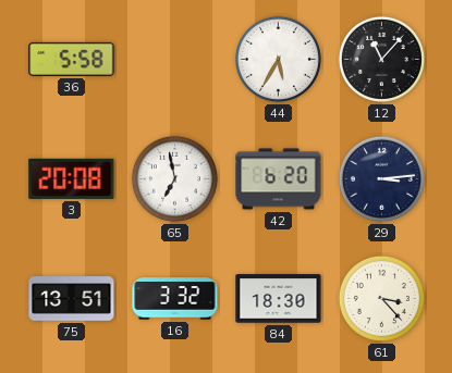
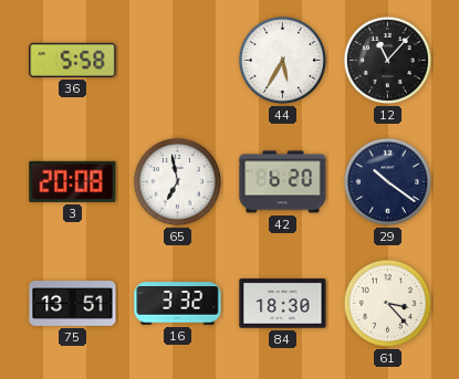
29: 3:14 -> 10:21 (387, 181)
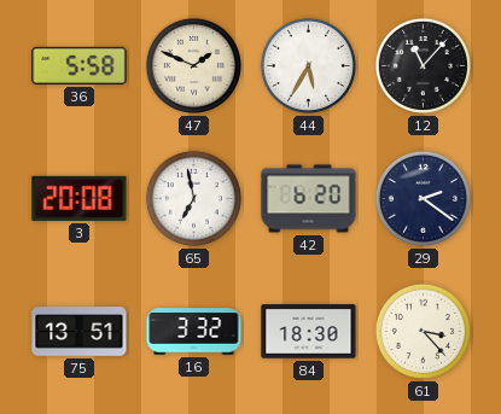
47: none -> 1:49 (193, 65)
29: 10:21 -> 2:21 (423, 198)
